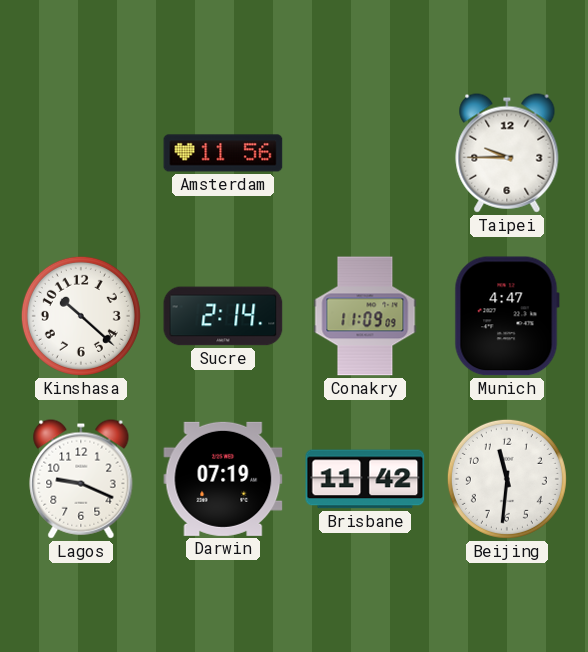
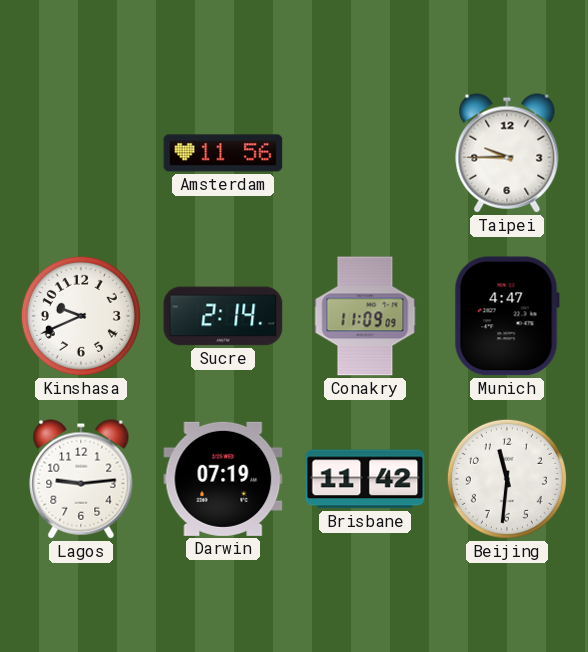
Kinshasa: 10:22 -> 9:41 (81, 316)
Lagos: 9:19 -> 9:14 (81, 479)
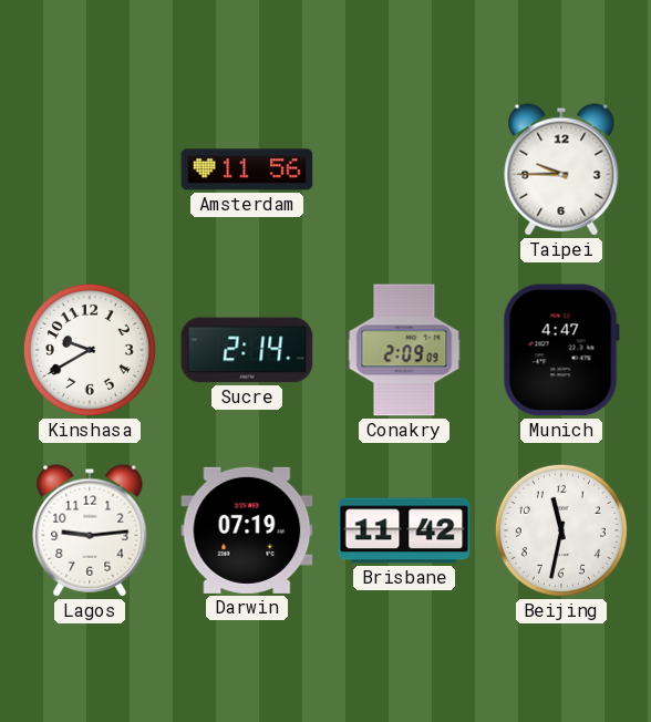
Kinshasa: 9:41 -> 9:40 (90, 350)
Conakry: 11:09 -> 2:09 (404, 350)
Beijing: 11:31 -> 11:32 (561, 530)
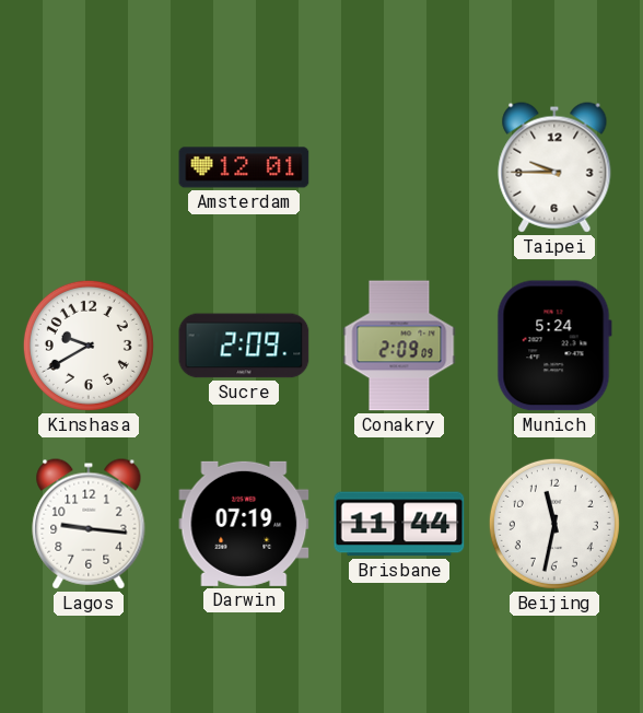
Amsterdam: 11:56 -> 12:01 (244, 167)
Sucre: 2:14 -> 2:09 (244, 346)
Munich: 4:47 -> 5:24 (554, 346)
Lagos: 9:14 -> 9:16 (89, 524)
Brisbane: 11:42 -> 11:44 (399, 524)
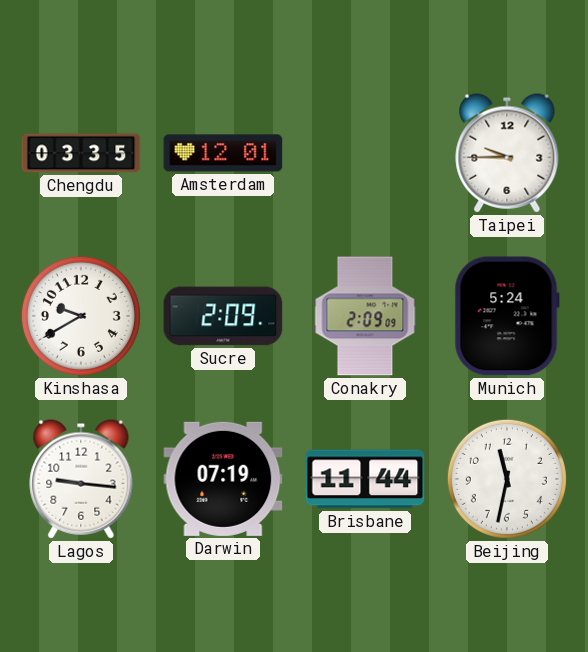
Chengdu: none -> 03:35 (81, 153)
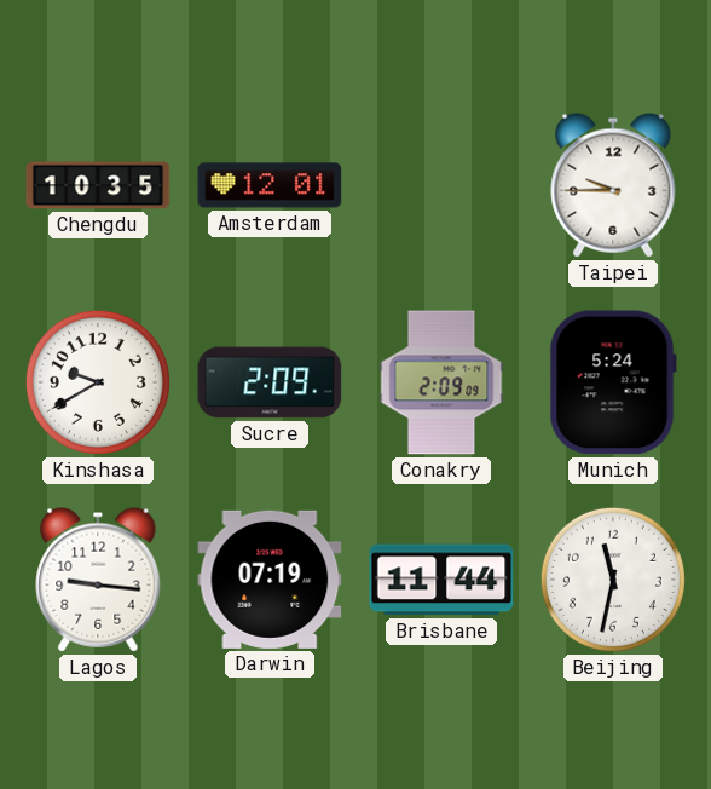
Chengdu: 03:35 -> 10:35 (98, 185)
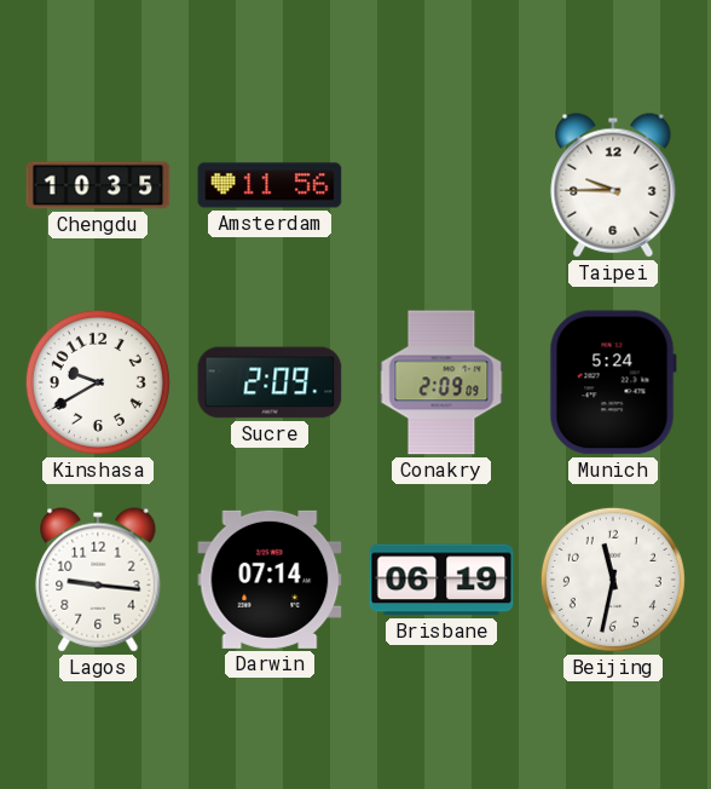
Amsterdam: 12:01 -> 11:56 (270, 185)
Darwin: 07:19 -> 07:14 (270, 580)
Brisbane: 11:44 -> 06:19 (441, 580)
